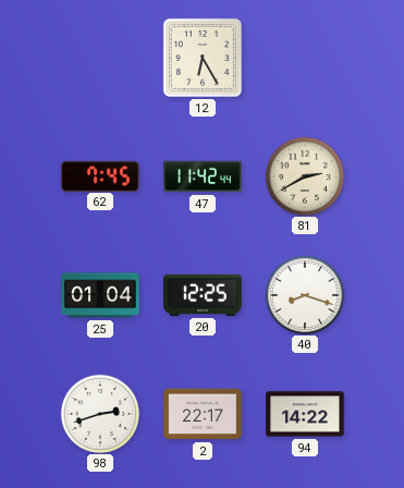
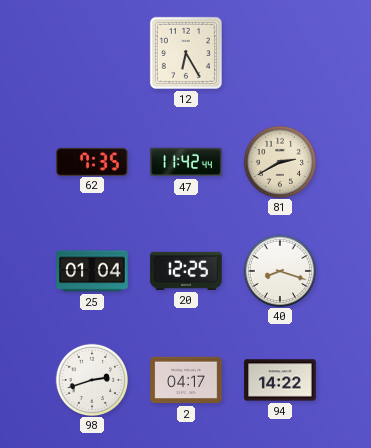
62: 7:45 -> 7:35 (92, 161)
2: 22:17 -> 04:17 (186, 380)
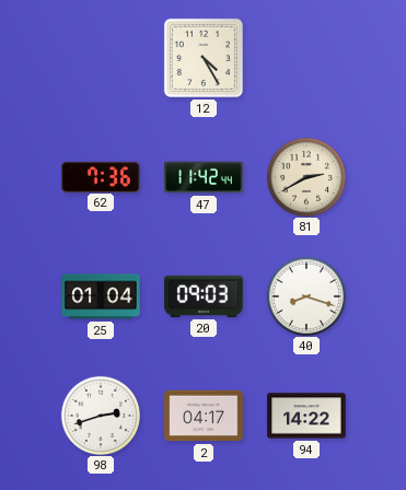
12: 6:25 -> 4:25 (204, 58)
62: 7:35 -> 7:36 (101, 176)
20: 12:25 -> 09:03 (204, 296)
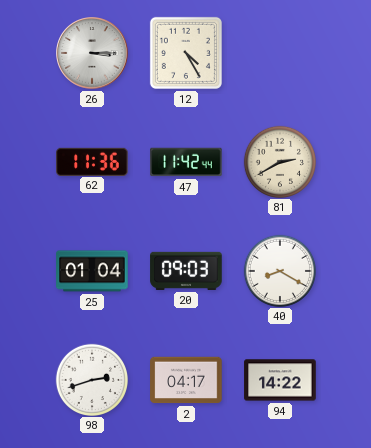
26: none -> 3:15 (92, 53)
62: 7:36 -> 11:36 (92, 161)
40: 8:18 -> 8:20 (279, 270)
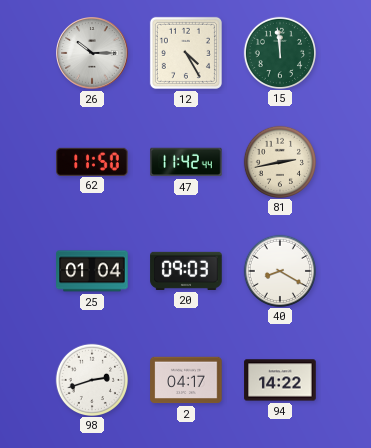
26: 3:15 -> 10:15 (92, 53)
15: none -> 11:59 (279, 52)
62: 11:36 -> 11:50 (92, 161)
81: 2:40 -> 2:43 (279, 161)
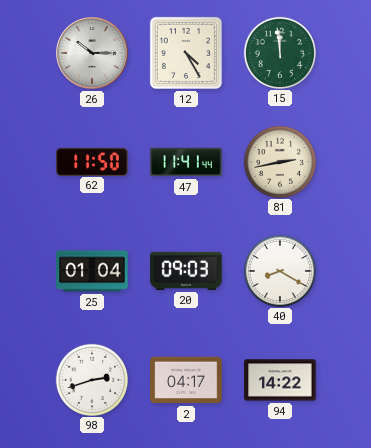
47: 11:42 -> 11:41 (186, 162)
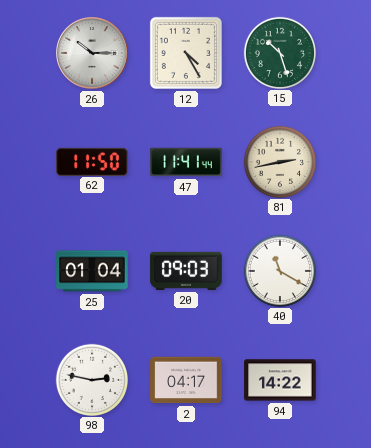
15: 11:59 -> 10:27 (279, 52)
40: 8:20 -> 11:20 (279, 270)
98: 2:42 -> 2:47 (91, 379)
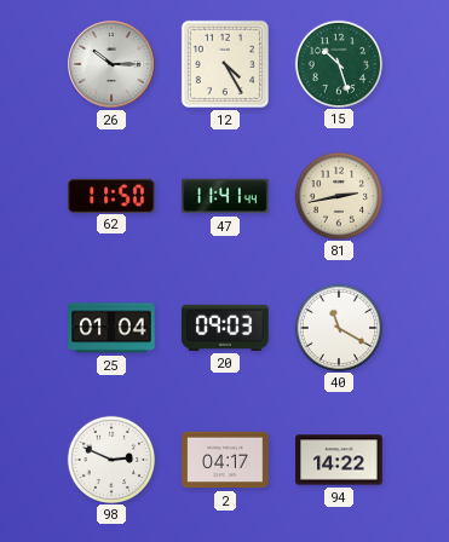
98: 2:47 -> 2:49 (110, 459)
